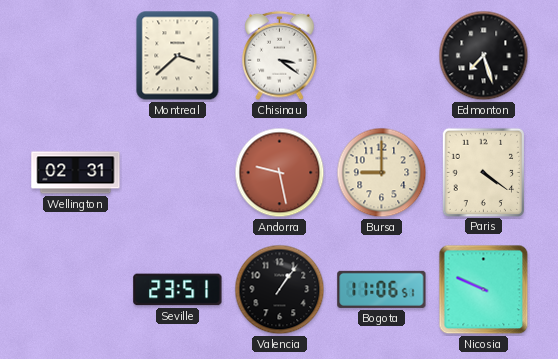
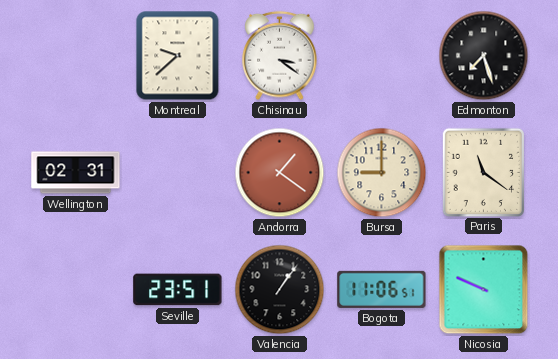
Montreal: 3:38 -> 9:38 (178, 56)
Andorra: 9:28 -> 1:21 (280, 173)
Paris: 4:21 -> 11:21 (483, 172)
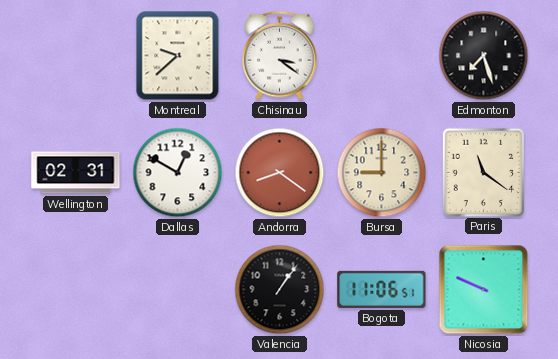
Dallas: none -> 12:50 (178, 173)
Andorra: 1:21 -> 8:21 (280, 173)
Seville: 23:51 -> none (178, 290)
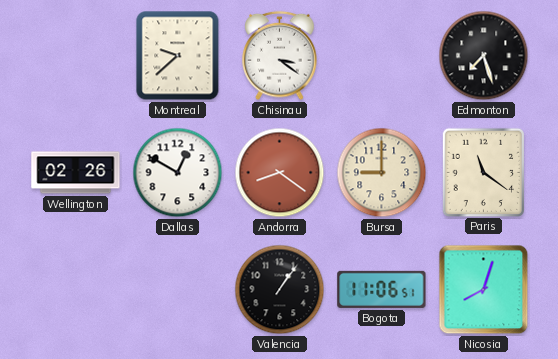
Wellington: 02:31 -> 02:26 (76, 173)
Nicosia: 9:49 -> 8:03 (484, 290)
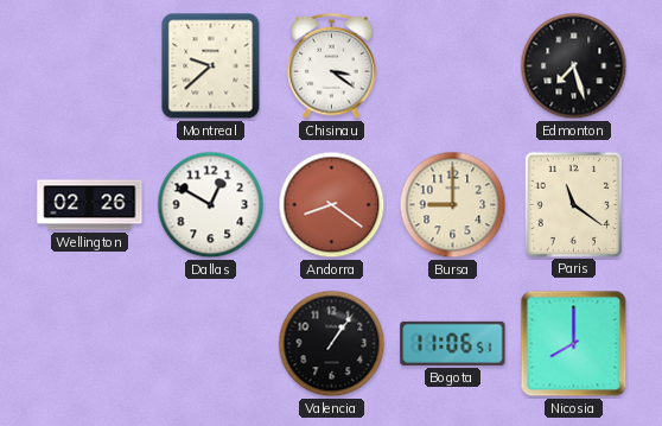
Nicosia: 8:03 -> 8:00 (574, 344)
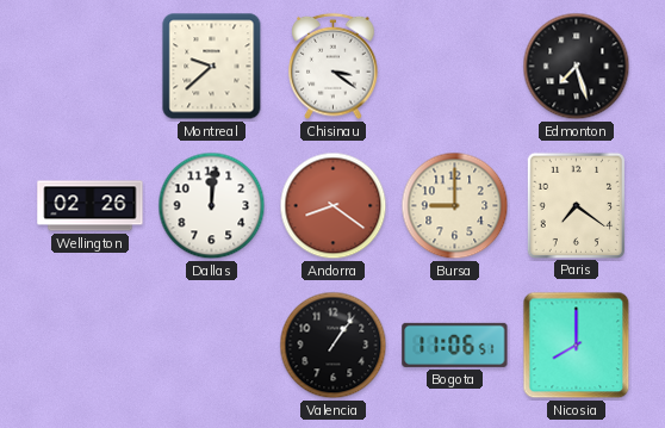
Dallas: 12:50 -> 12:01 (212, 206)
Paris: 11:21 -> 7:21 (576, 205)
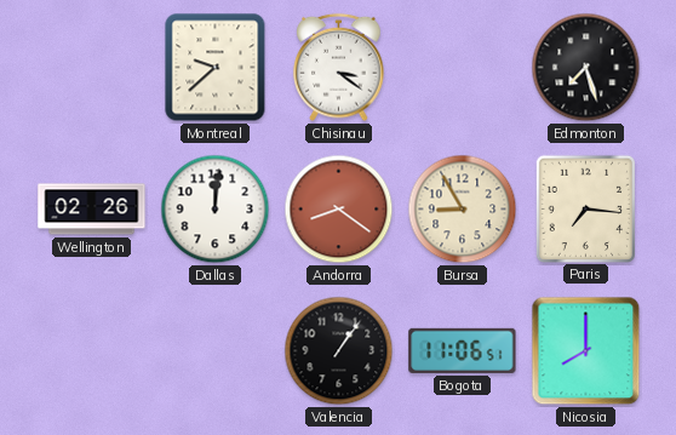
Bursa: 9:00 -> 8:55 (463, 210)
Paris: 7:21 -> 7:16 (585, 208)
